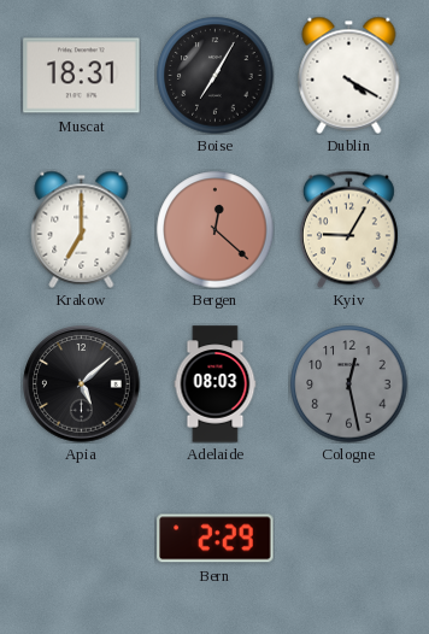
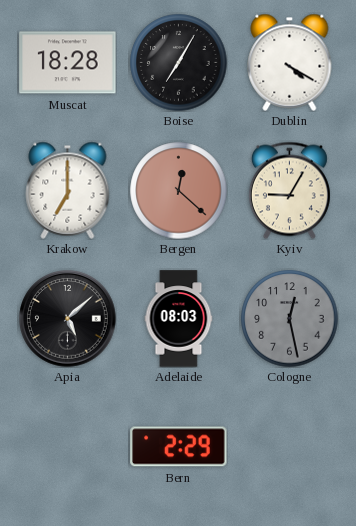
Muscat: 18:31 -> 18:28 (68, 63)
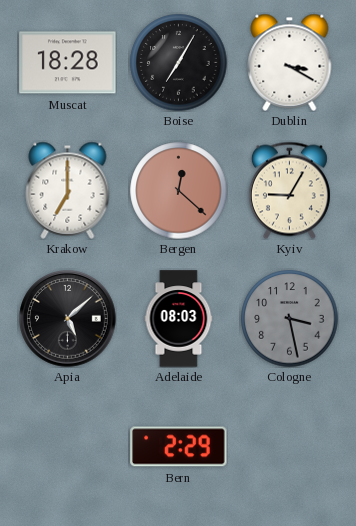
Dublin: 4:20 -> 3:20 (290, 62)
Cologne: 12:28 -> 3:28 (290, 319)
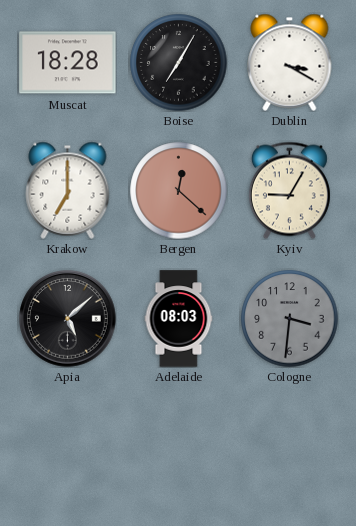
Cologne: 3:28 -> 3:31 (290, 319)
Bern: 2:29 -> none (179, 447)
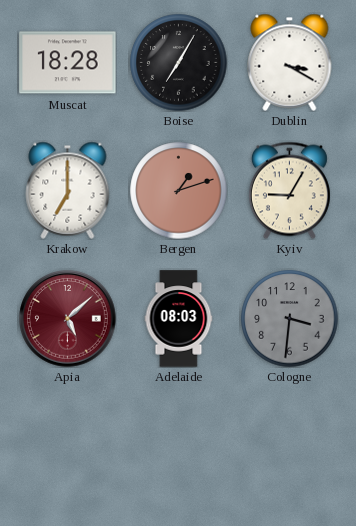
Bergen: 12:22 -> 1:12 (179, 191)
Apia dial: black -> burgundy (68, 319)
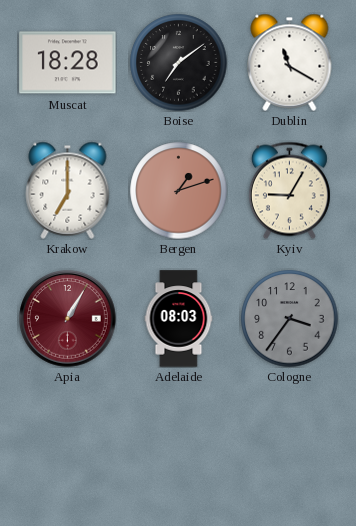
Boise: 7:05 -> 7:09 (179, 63)
Dublin: 3:20 -> 11:20 (290, 62)
Apia: 5:08 -> 1:05 (68, 319)
Cologne: 3:31 -> 3:36 (290, 319)
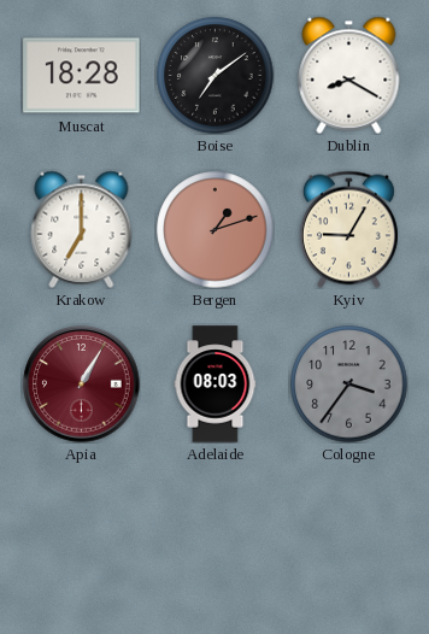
Dublin: 11:20 -> 8:20 (349, 75)
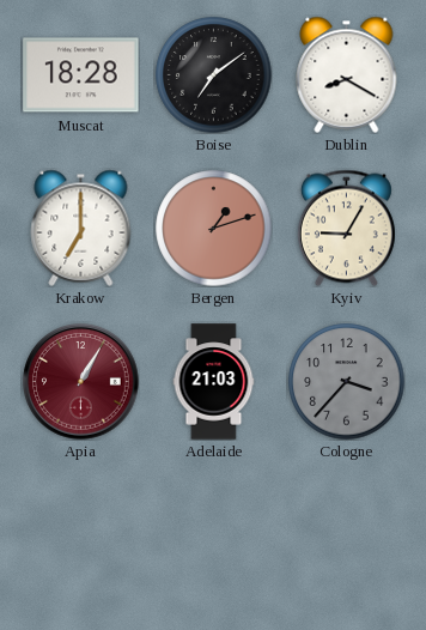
Adelaide: 08:03 -> 21:03 (214, 382)
Cologne: 3:36 -> 3:37 (347, 382)
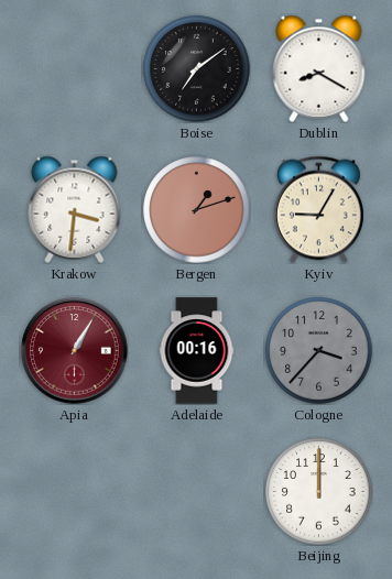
Muscat: 18:28 -> none (81, 75)
Krakow: 7:00 -> 3:31 (75, 209)
Adelaide: 21:03 -> 00:16 (197, 351)
Beijing: none -> 12:00 (319, 492)
